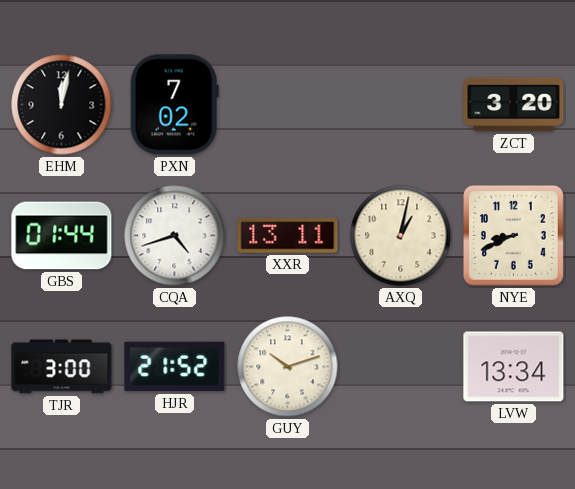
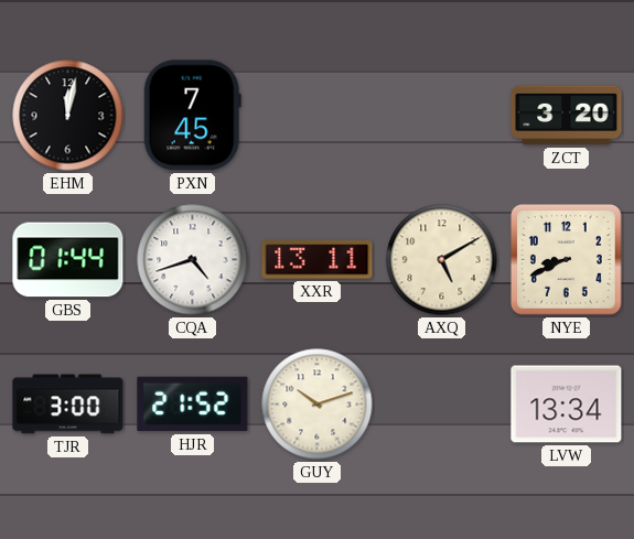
PXN: 7:02 -> 7:45 (192, 116)
AXQ: 1:02 -> 5:10 (442, 260)
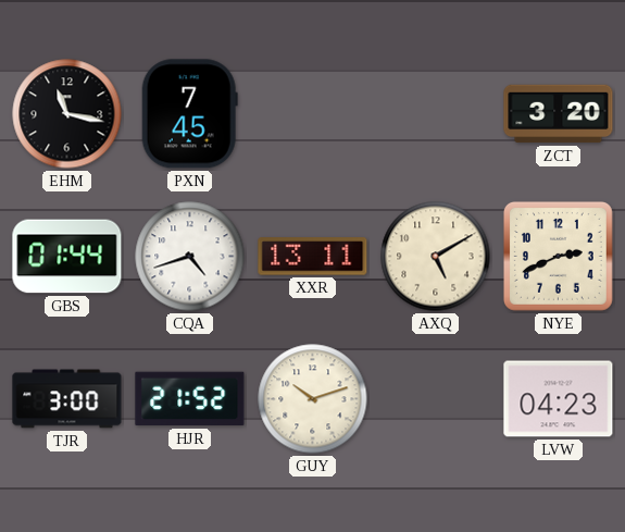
EHM: 12:02 -> 11:17 (67, 114)
NYE: 8:41 -> 2:41 (558, 256)
LVW: 13:34 -> 04:23 (559, 399)
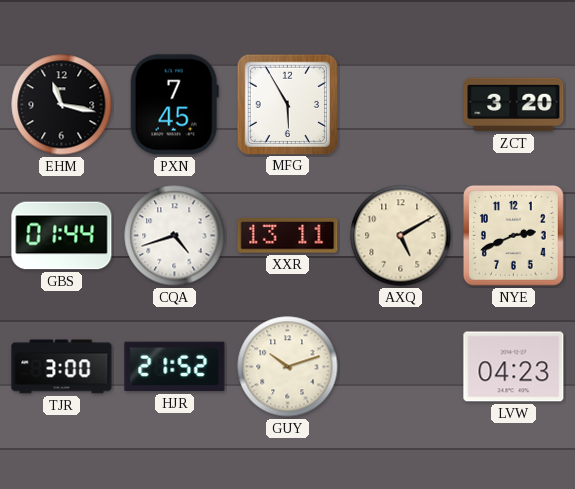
MFG: none -> 5:55 (287, 104)
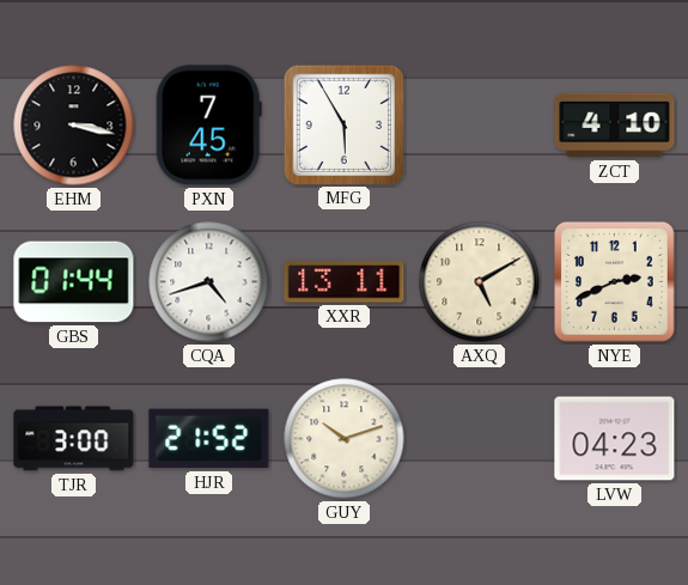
EHM: 11:17 -> 3:17 (74, 126)
ZCT: 3:20 -> 4:10 (615, 126)
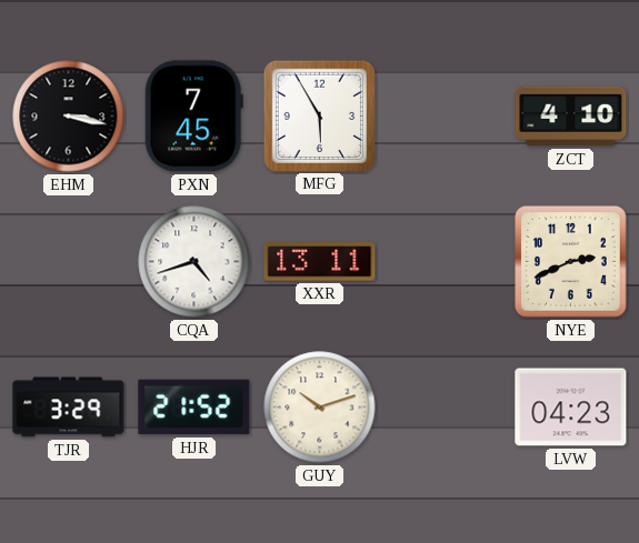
GBS: 01:44 -> none (74, 282)
AXQ: 5:10 -> none (480, 282)
TJR: 3:00 -> 3:29 (69, 408)
